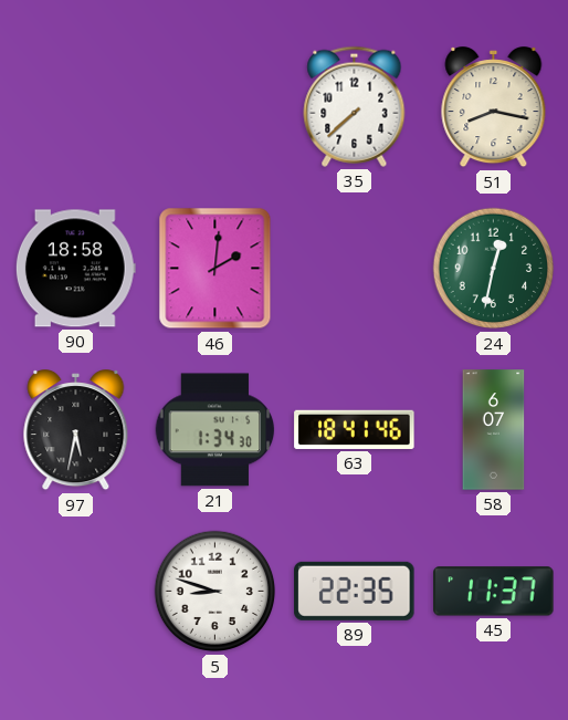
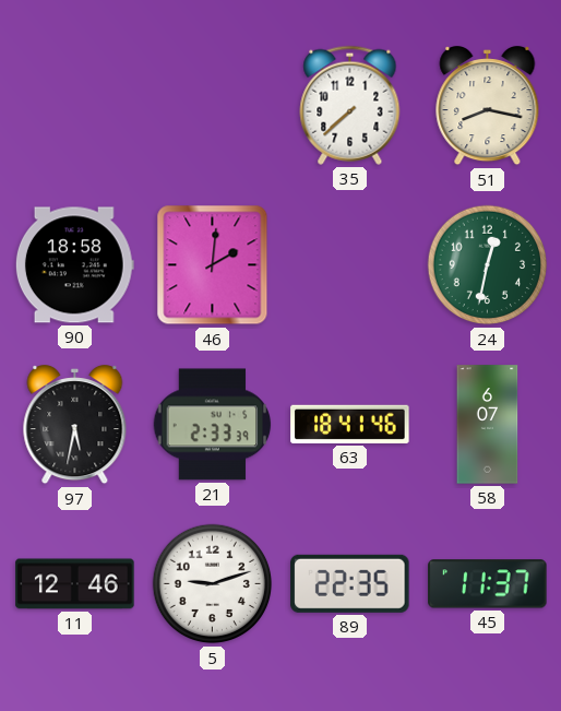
21: 1:34 -> 2:33 (213, 425)
11: none -> 12:46 (75, 584)
5: 8:48 -> 9:12 (213, 584)
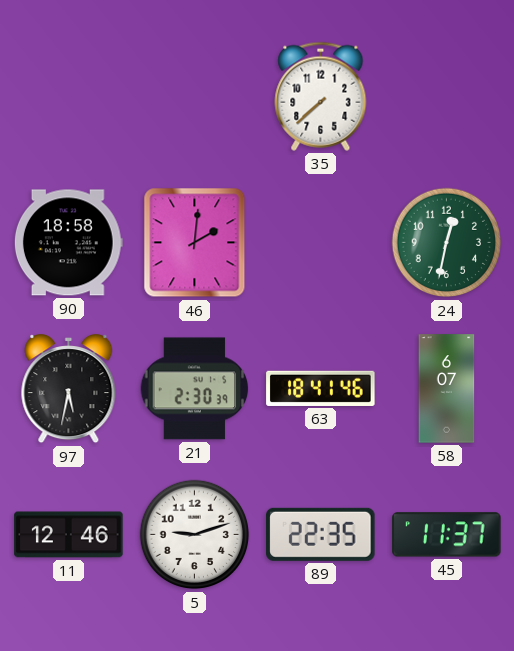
51: 8:17 -> none (488, 107)
21: 2:33 -> 2:30 (195, 389)
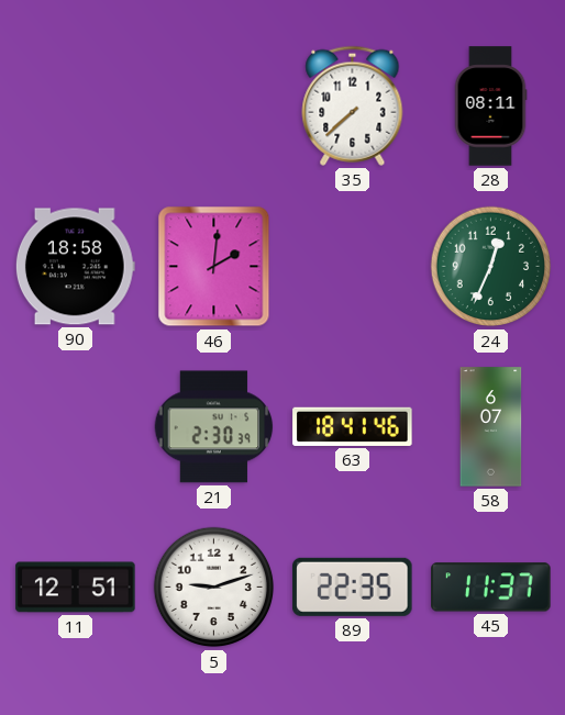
28: none -> 08:11 (490, 107)
24: 12:32 -> 12:34 (491, 267)
97: 5:32 -> none (69, 390)
11: 12:46 -> 12:51 (76, 588)
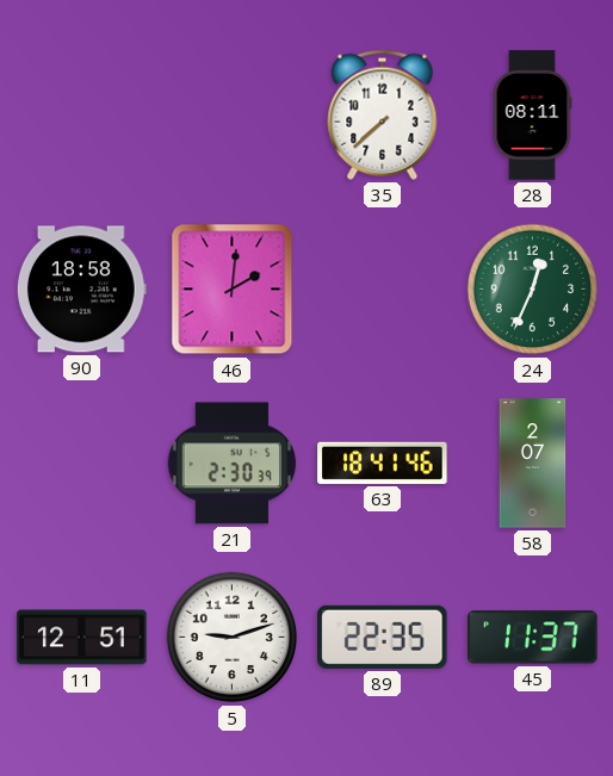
58: 6:07 -> 2:07 (533, 464)
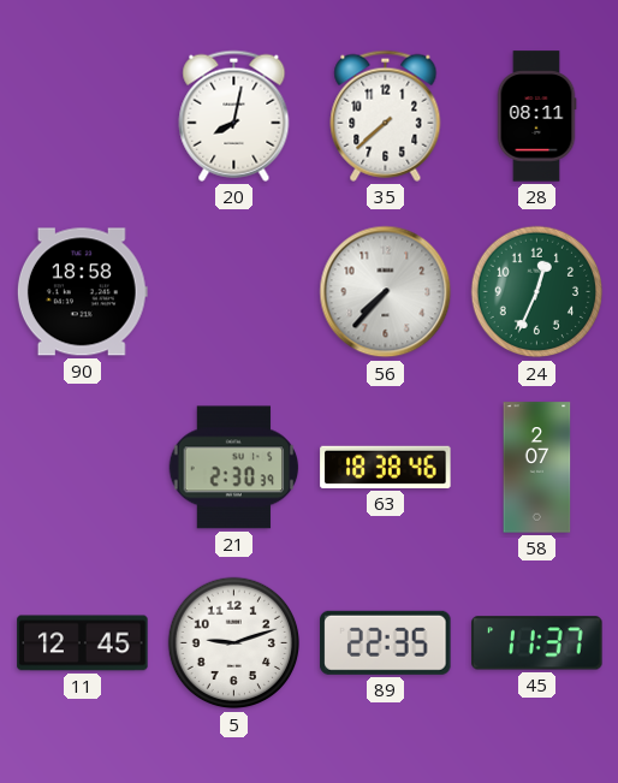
20: none -> 8:02 (234, 115)
46: 2:01 -> none (233, 290)
56: none -> 7:37 (386, 292)
63: 18:41 -> 18:38 (386, 467)
11: 12:51 -> 12:45 (83, 643)
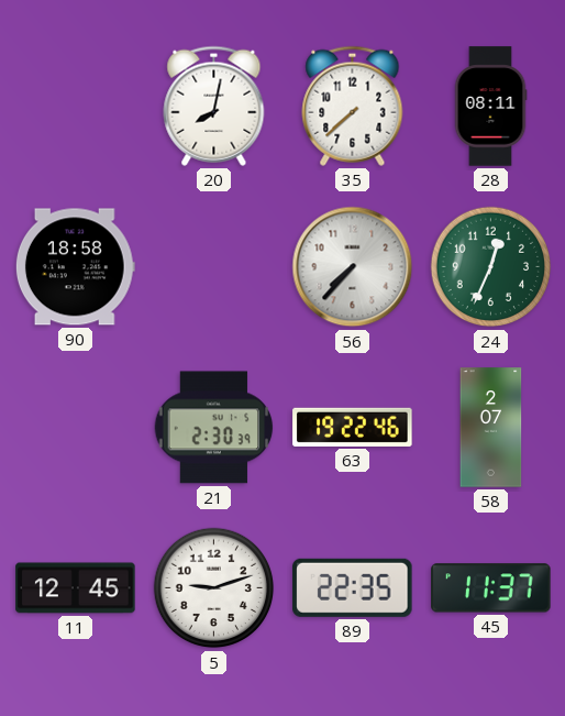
63: 18:38 -> 19:22 (353, 427)
